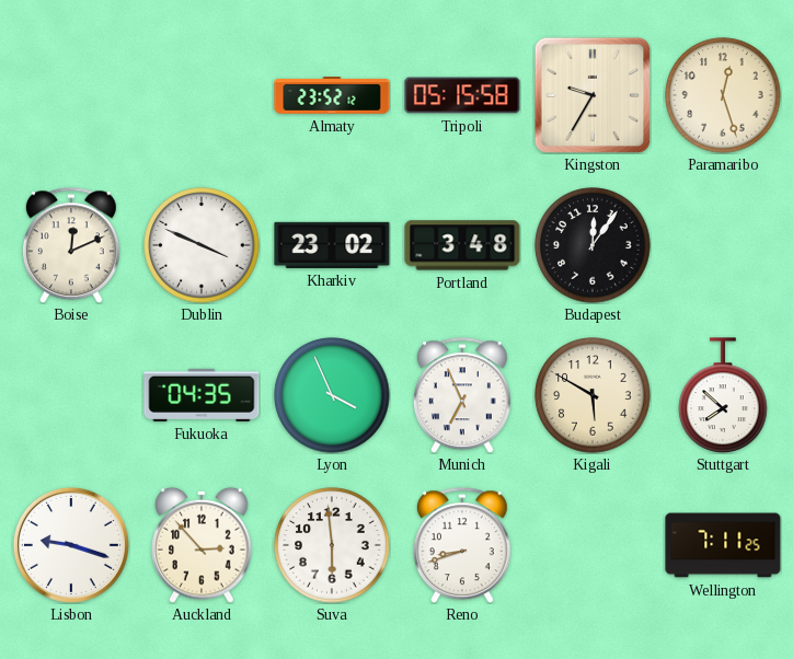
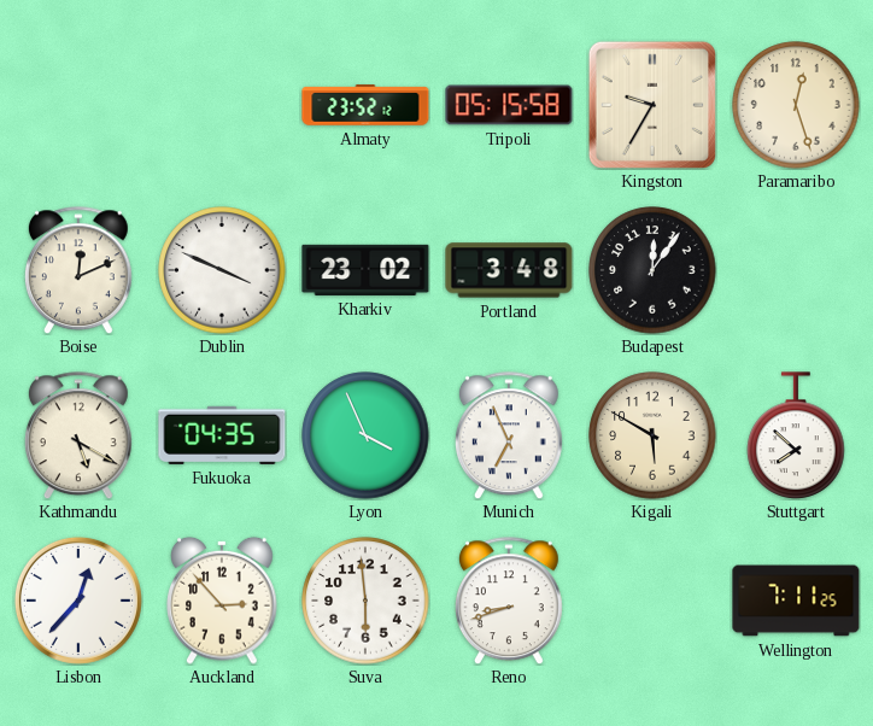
Kathmandu: none -> 5:20 (78, 435)
Lisbon: 9:18 -> 12:37 (78, 601)
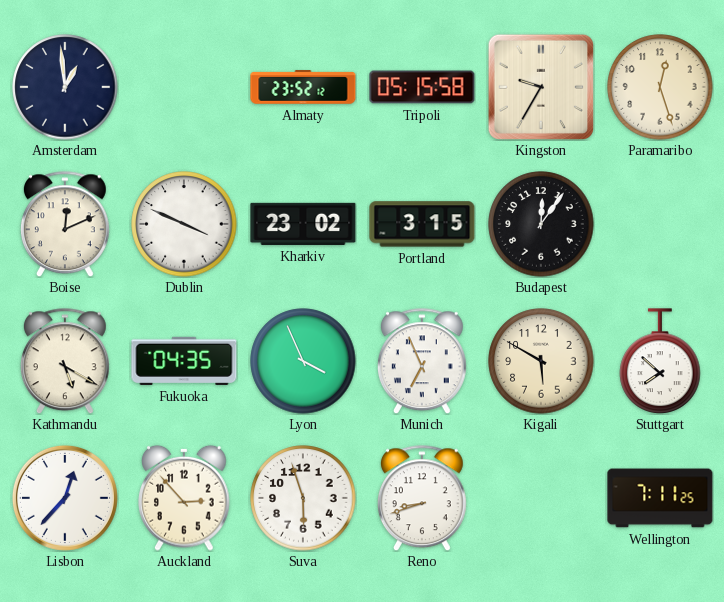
Amsterdam: none -> 12:59 (65, 87)
Portland: 3:48 -> 3:15 (422, 224)
Suva: 5:59 -> 5:57 (303, 498)
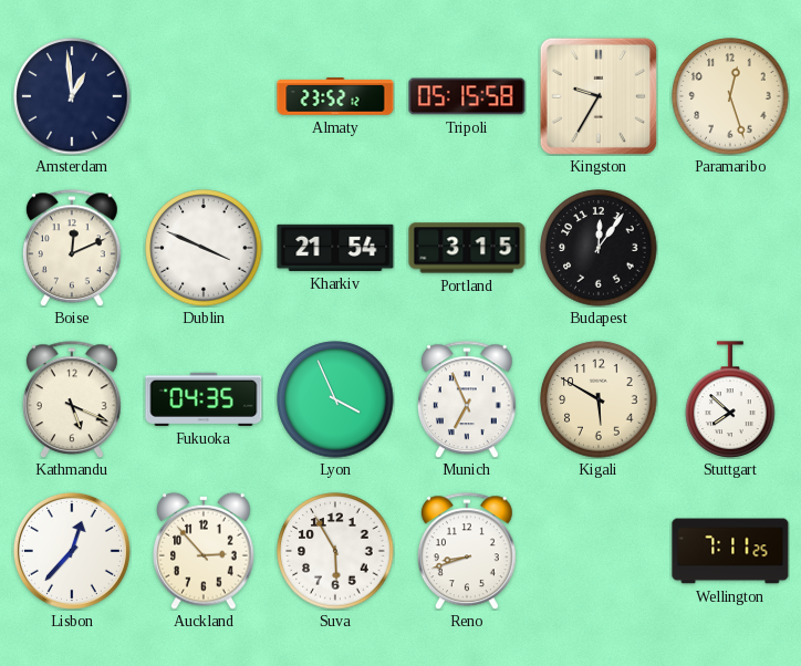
Kharkiv: 23:02 -> 21:54 (335, 248)
Kathmandu: 5:20 -> 5:19 (72, 399)
Suva: 5:57 -> 5:55 (335, 551)
